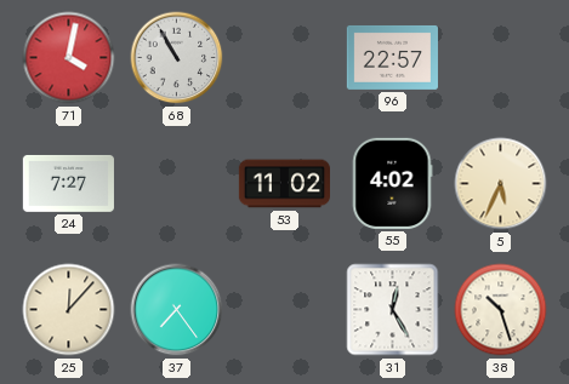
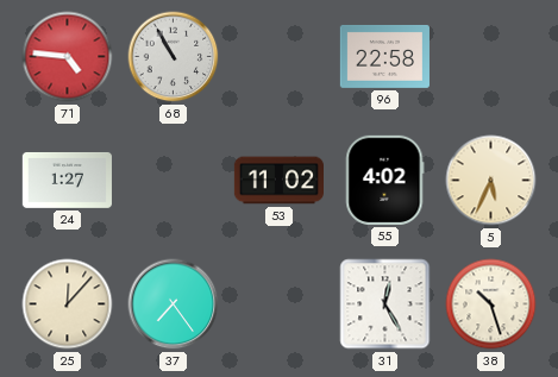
71: 4:02 -> 4:46 (68, 57)
96: 22:57 -> 22:58 (384, 56)
24: 7:27 -> 1:27 (67, 181)
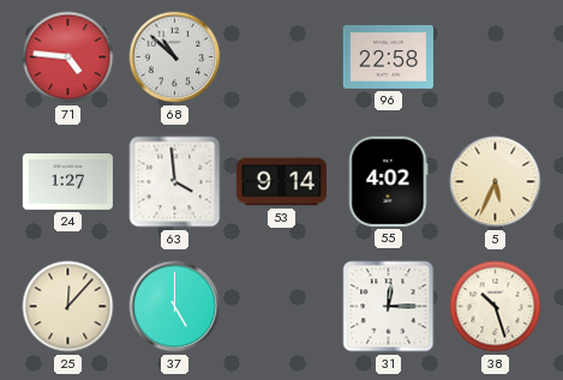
68: 10:55 -> 10:52 (175, 58)
63: none -> 3:59 (175, 182)
53: 11:02 -> 9:14 (281, 182)
37: 7:24 -> 5:00 (175, 307)
31: 12:25 -> 12:15 (389, 307)
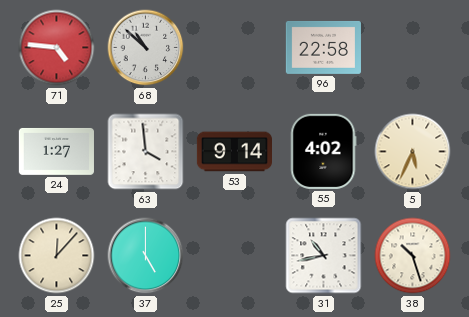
31: 12:15 -> 10:43 (324, 256)
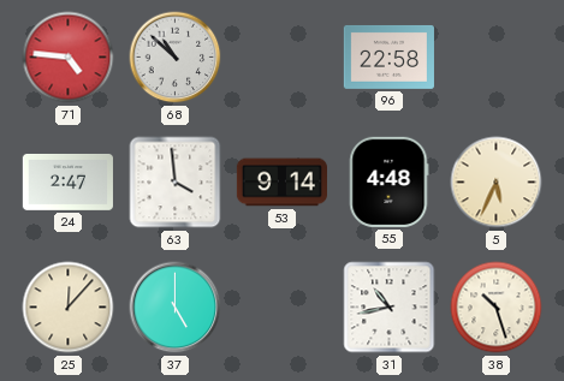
24: 1:27 -> 2:47 (67, 183)
55: 4:02 -> 4:48 (388, 181)
